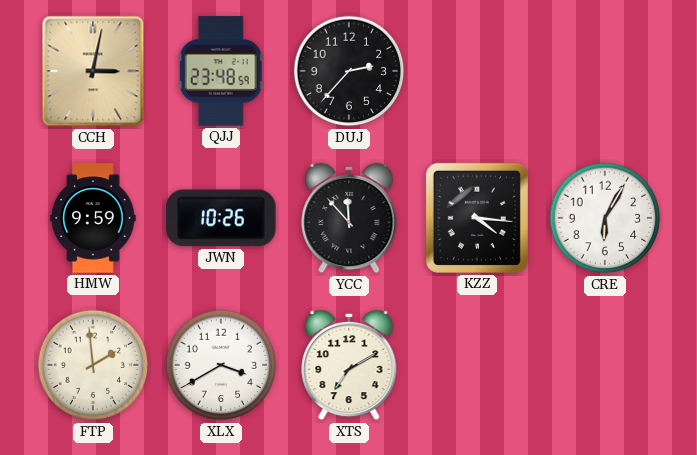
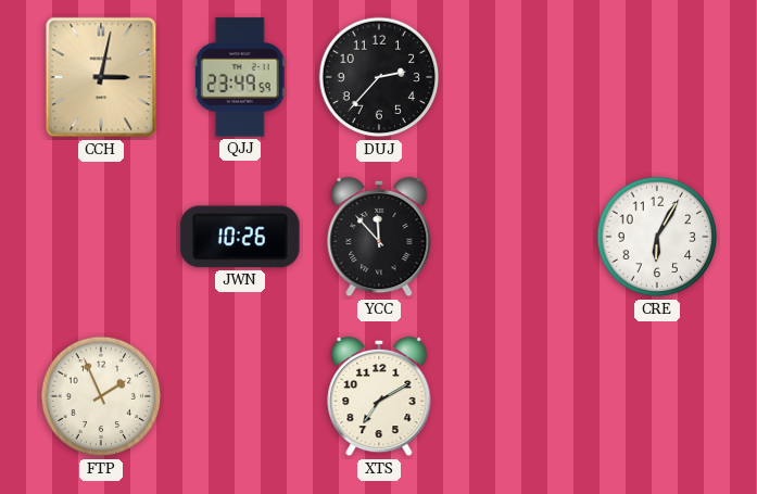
QJJ: 23:48 -> 23:49 (240, 77)
HMW: 9:59 -> none (93, 218)
KZZ: 4:16 -> none (477, 218)
FTP: 1:59 -> 1:56 (101, 396)
XLX: 3:40 -> none (221, 365)
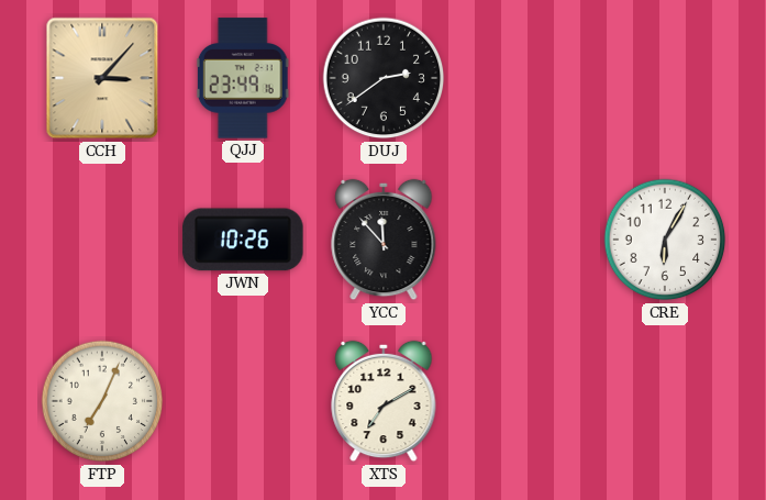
CCH: 3:02 -> 3:07 (102, 78)
QJJ: 23:49:59 -> 23:49:16 (243, 78)
DUJ: 2:37 -> 2:39 (384, 78)
FTP: 1:56 -> 7:04 (102, 401)
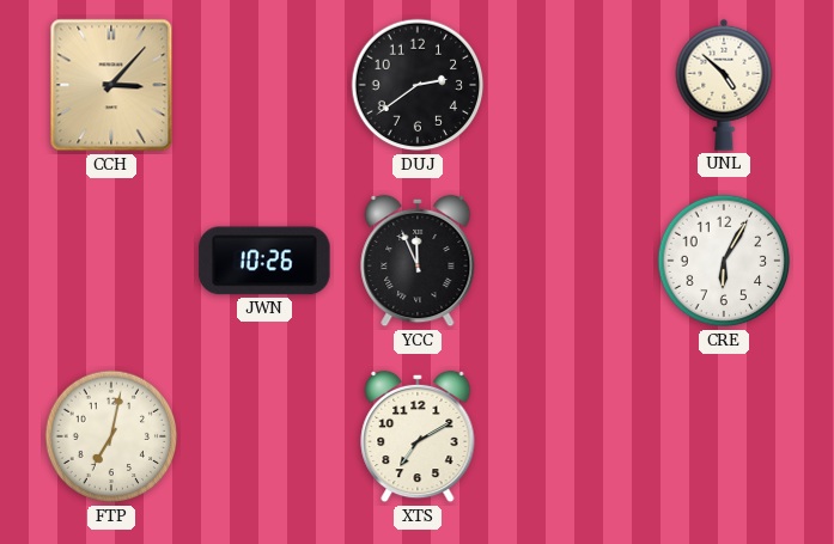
QJJ: 23:49 -> none (243, 78)
UNL: none -> 4:52 (724, 85)
YCC: 11:53 -> 11:56 (418, 261)
FTP: 7:04 -> 7:02 (111, 436)
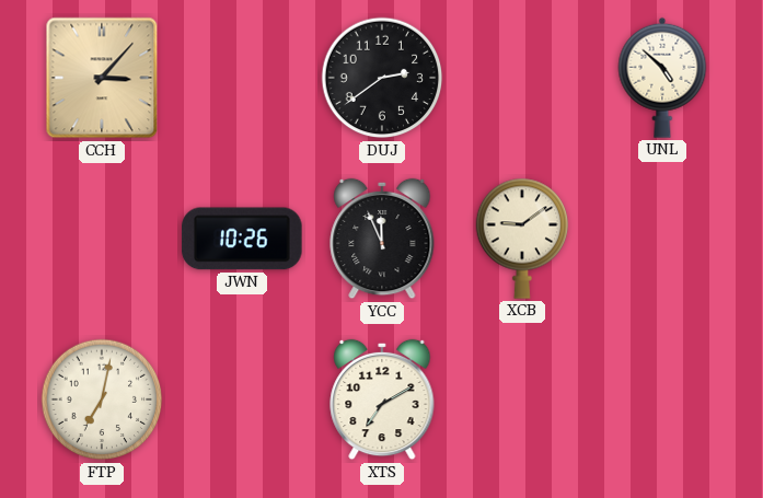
XCB: none -> 9:09 (522, 239)
CRE: 6:05 -> none (724, 261)
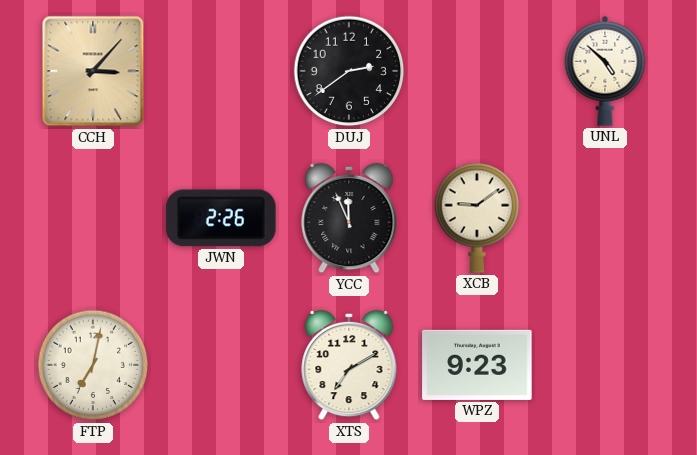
JWN: 10:26 -> 2:26 (221, 218)
WPZ: none -> 9:23 (477, 365)
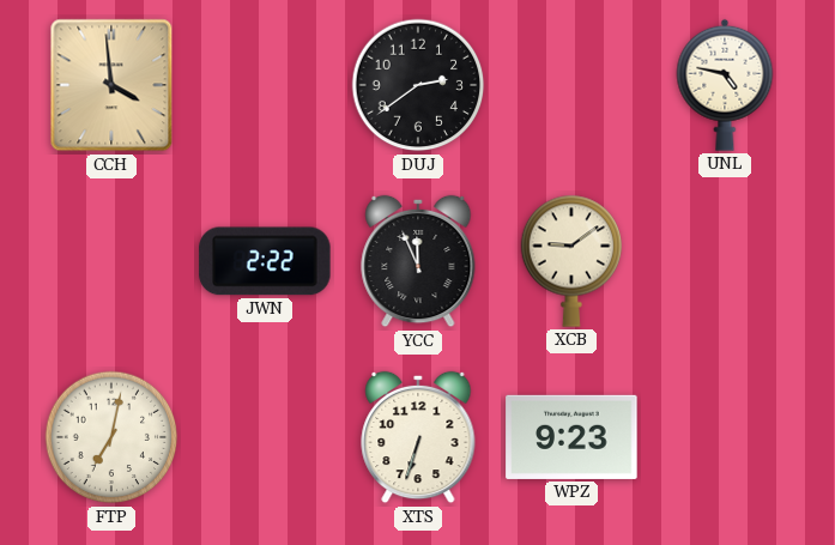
CCH: 3:07 -> 3:59 (111, 85)
UNL: 4:52 -> 4:47 (725, 85)
JWN: 2:26 -> 2:22 (265, 261)
XTS: 7:10 -> 6:33 (418, 437)
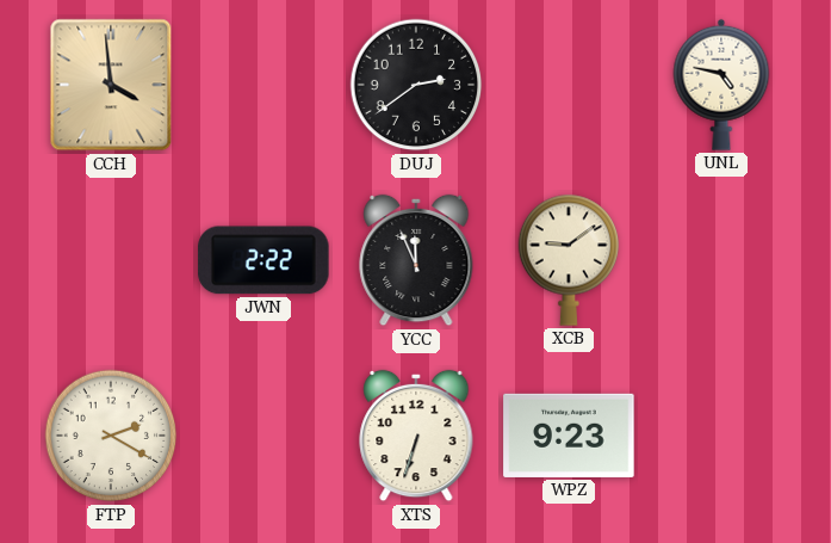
FTP: 7:02 -> 2:20 (111, 436)
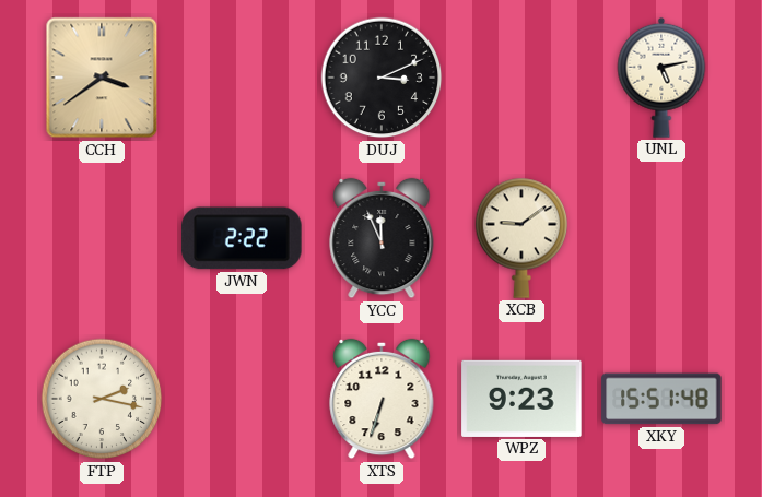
CCH: 3:59 -> 3:39 (102, 78)
DUJ: 2:39 -> 3:11 (382, 78)
UNL: 4:47 -> 5:13 (661, 78)
FTP: 2:20 -> 2:17 (102, 399)
XKY: none -> 15:51 (661, 399)
